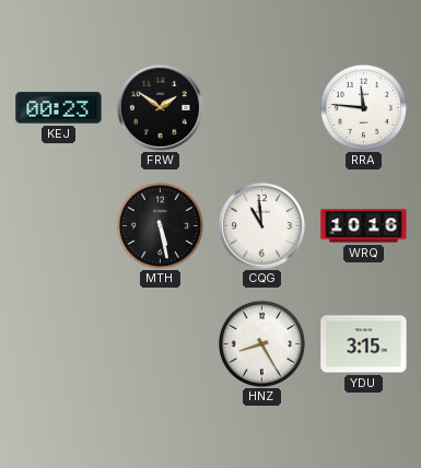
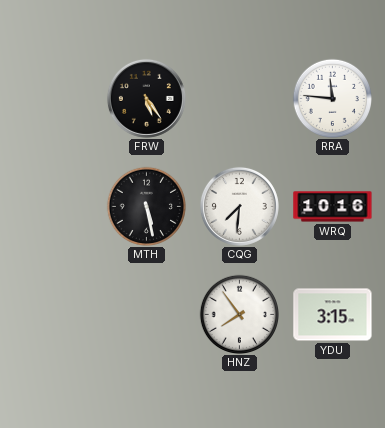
KEJ: 00:23 -> none (59, 108)
FRW: 1:51 -> 5:24 (146, 98)
CQG: 10:59 -> 7:31 (239, 206)
HNZ: 8:25 -> 7:54 (239, 314)
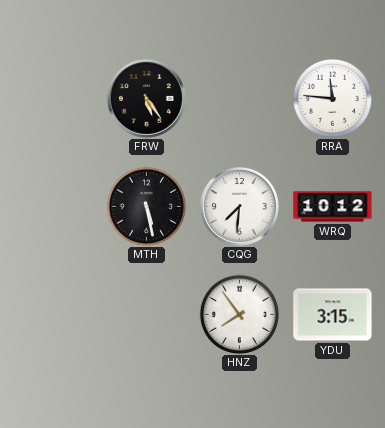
WRQ: 10:16 -> 10:12 (333, 207)
